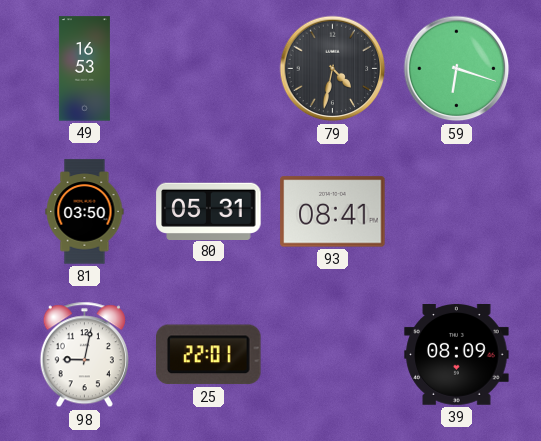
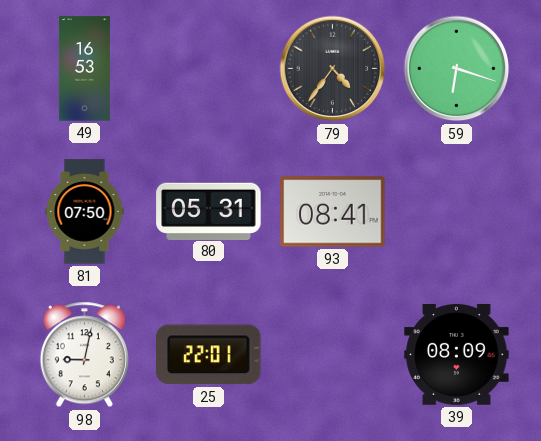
79: 4:32 -> 4:36 (333, 69)
81: 03:50 -> 07:50 (85, 212)
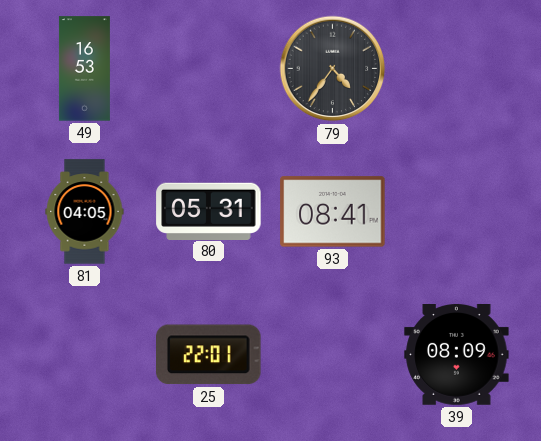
59: 6:18 -> none (457, 69)
81: 07:50 -> 04:05 (85, 212)
98: 9:02 -> none (84, 355)
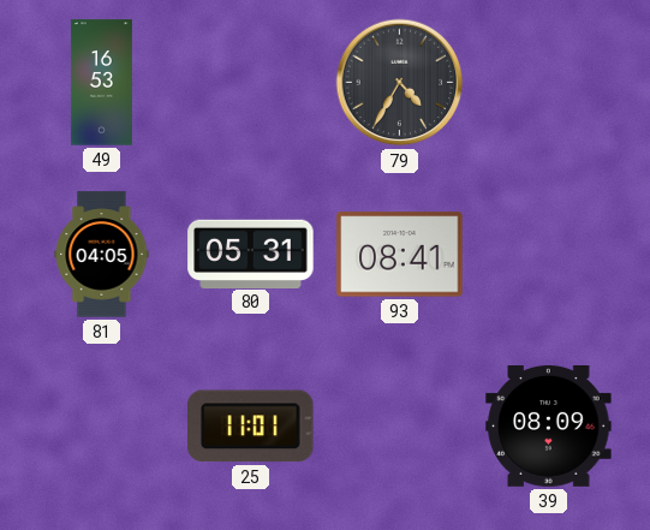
79: 4:36 -> 4:35 (400, 83)
25: 22:01 -> 11:01 (251, 427)
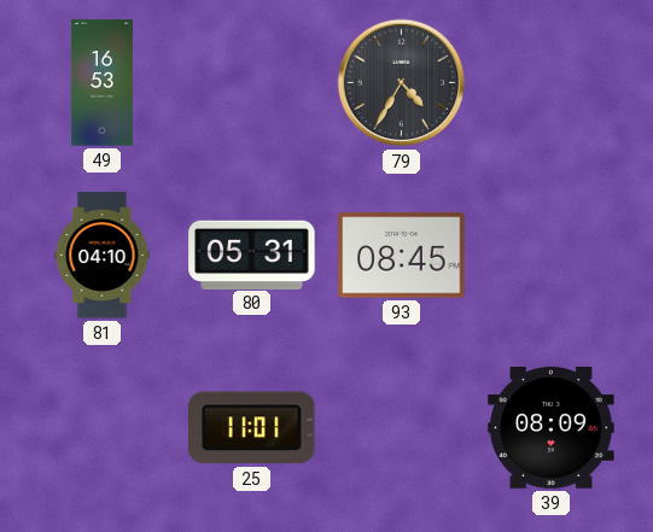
81: 04:05 -> 04:10 (103, 256)
93: 08:41 -> 08:45 (402, 256)
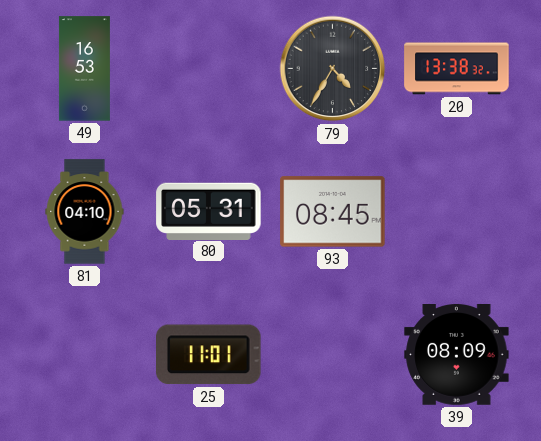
20: none -> 13:38 (457, 69)
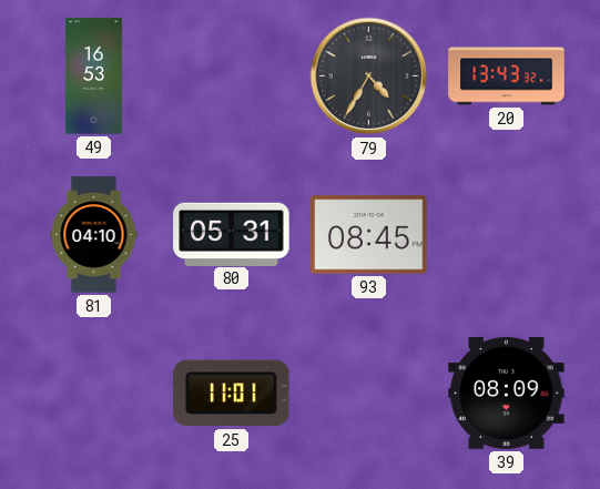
20: 13:38 -> 13:43 (507, 77)
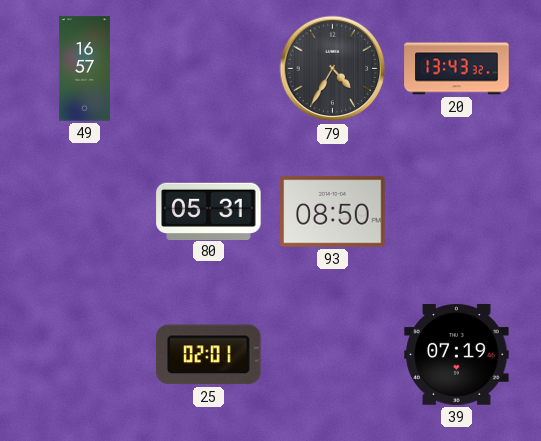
49: 16:53 -> 16:57 (84, 69)
81: 04:10 -> none (94, 235)
93: 08:45 -> 08:50 (333, 212)
25: 11:01 -> 02:01 (209, 355)
39: 08:09 -> 07:19 (457, 355)
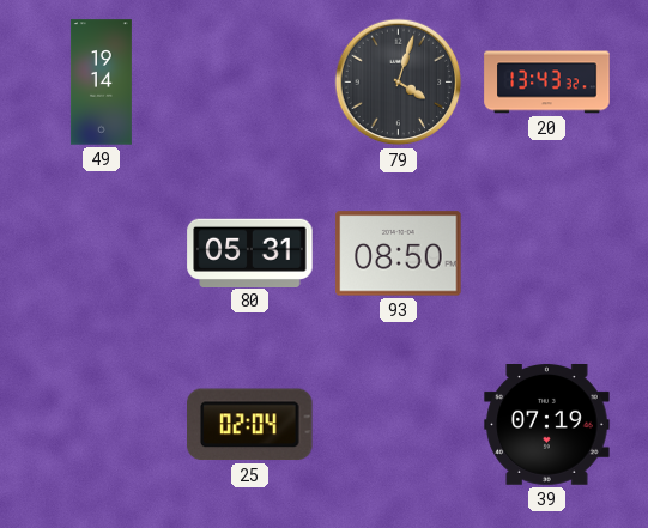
49: 16:57 -> 19:14 (101, 83)
79: 4:35 -> 4:03 (399, 83)
25: 02:01 -> 02:04 (250, 425)
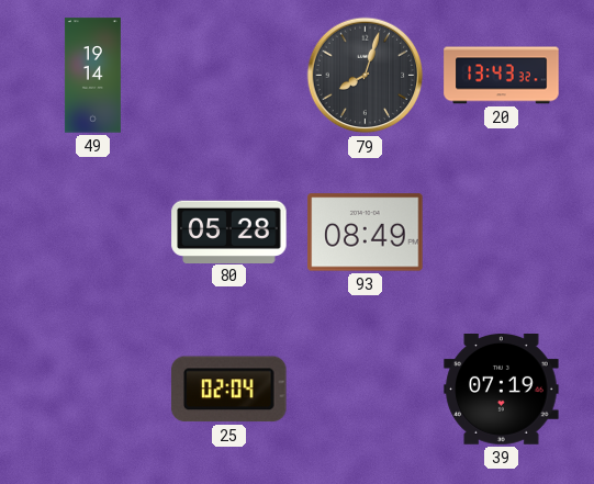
79: 4:03 -> 8:03 (366, 76)
80: 05:31 -> 05:28 (229, 232)
93: 08:50 -> 08:49 (366, 233)
